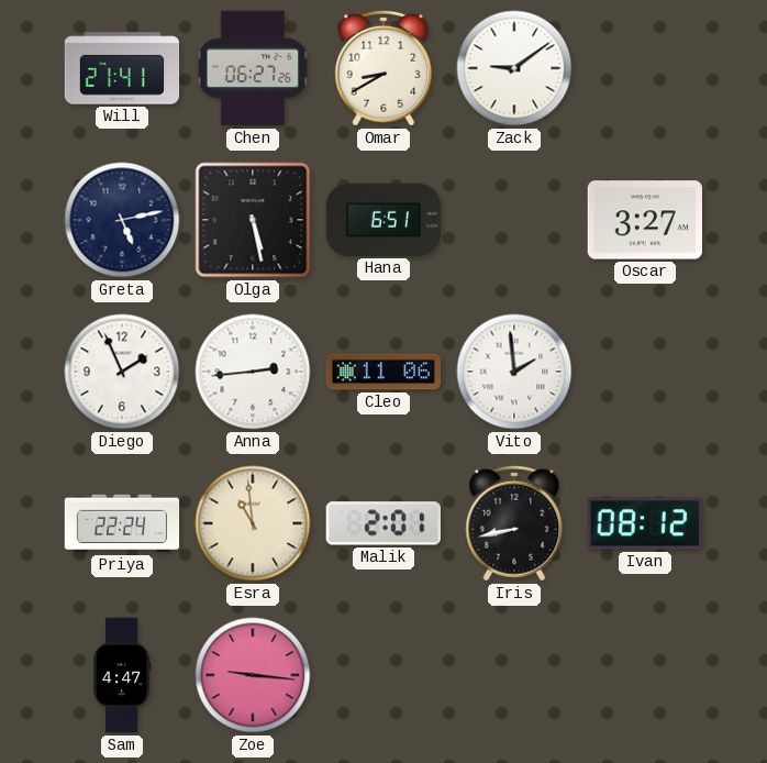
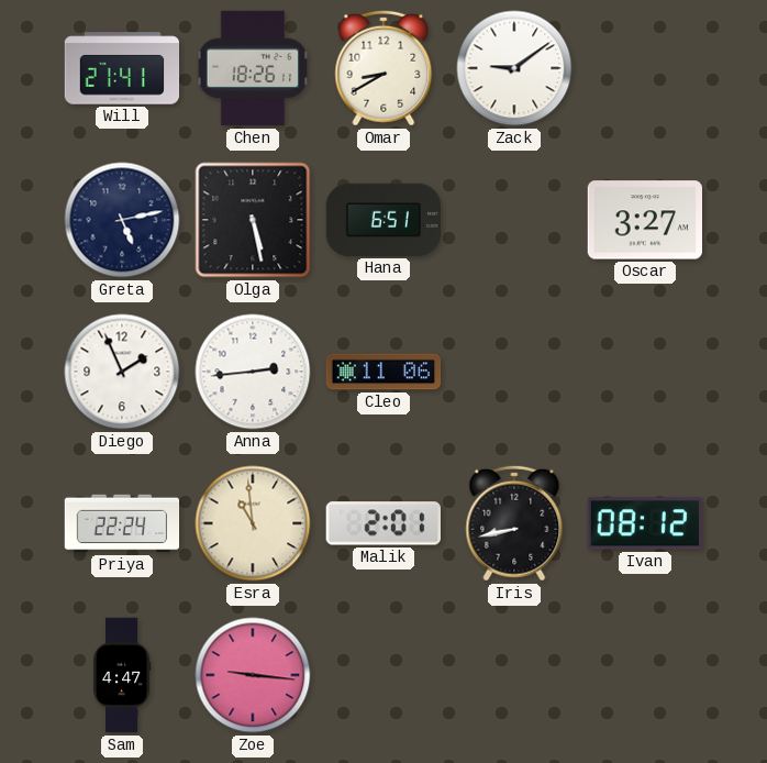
Chen: 06:27 -> 18:26 (252, 68)
Vito: 1:59 -> none (514, 372)
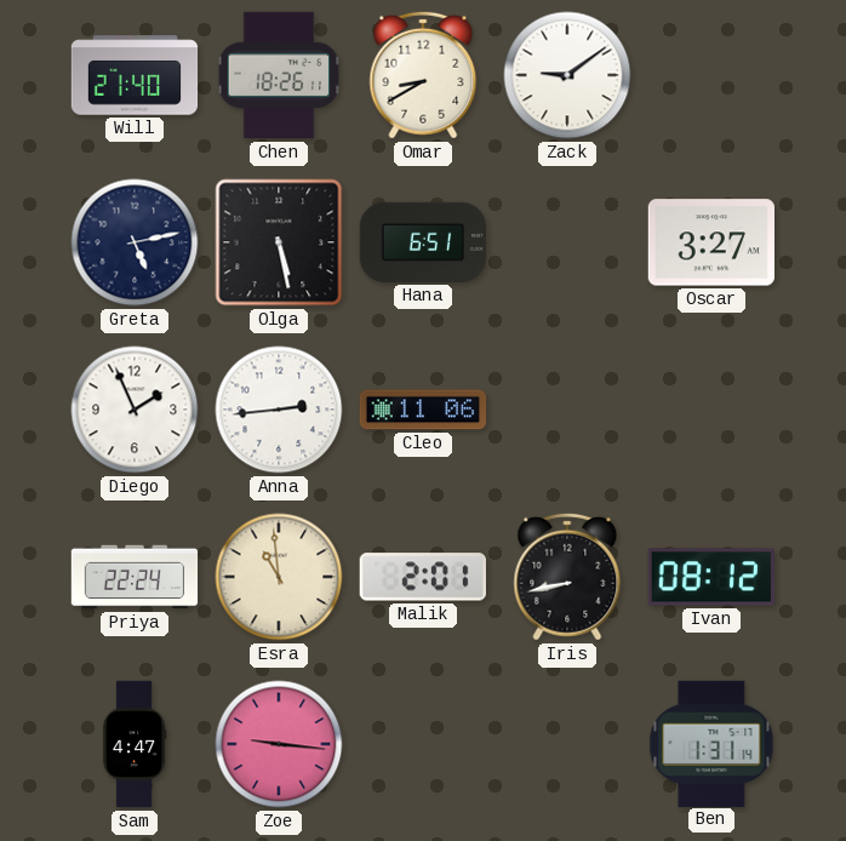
Will: 21:41 -> 21:40 (135, 75)
Ben: none -> 1:31 (711, 743)
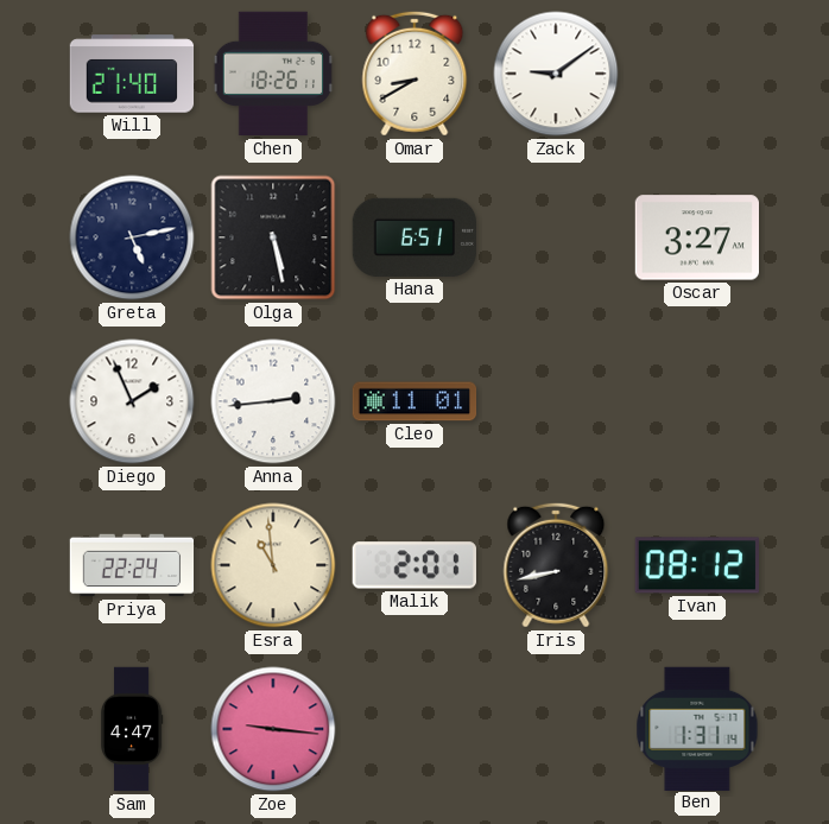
Cleo: 11:06 -> 11:01 (414, 401)
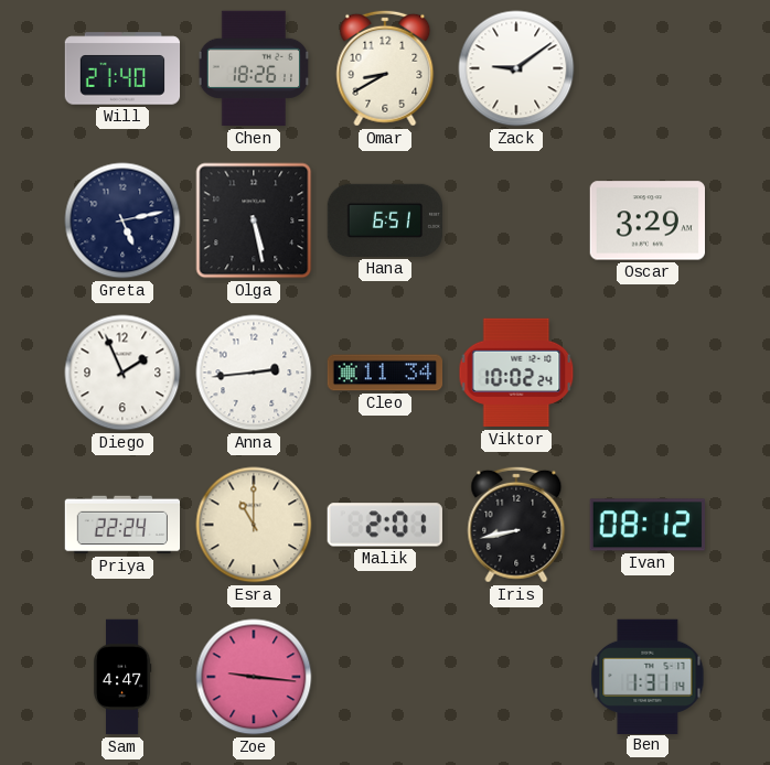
Oscar: 3:27 -> 3:29 (646, 220)
Cleo: 11:01 -> 11:34 (385, 373)
Viktor: none -> 10:02 (516, 373)
Esra: 10:59 -> 11:00 (254, 525)
